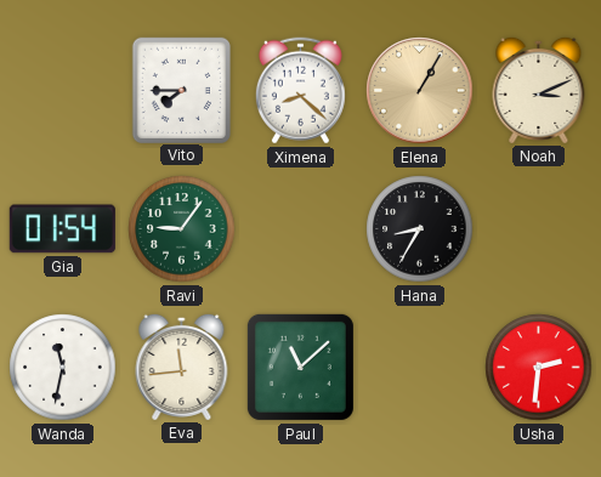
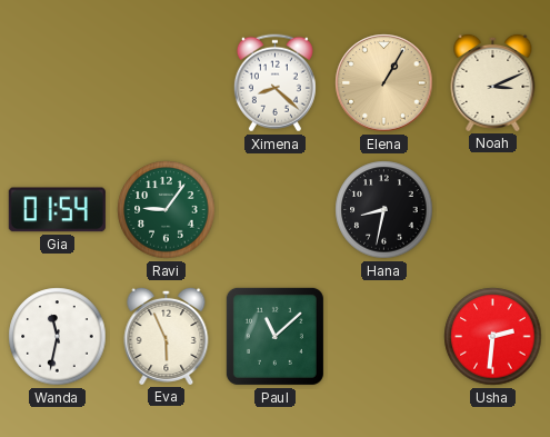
Vito: 7:45 -> none (181, 90)
Hana: 8:35 -> 8:32 (384, 210)
Eva: 11:44 -> 5:56 (167, 336)
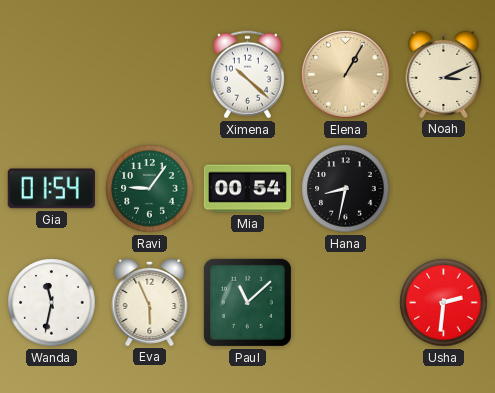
Ximena: 8:22 -> 10:22 (247, 75)
Mia: none -> 00:54 (247, 189)
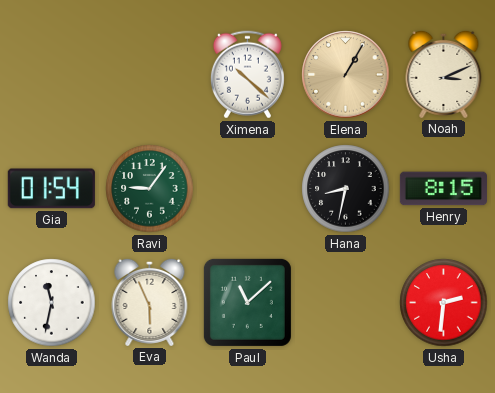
Mia: 00:54 -> none (247, 189)
Henry: none -> 8:15 (443, 189)
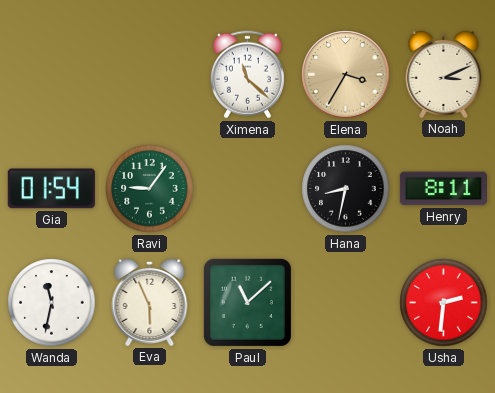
Ximena: 10:22 -> 11:22 (247, 75)
Elena: 1:05 -> 3:35 (346, 75)
Henry: 8:15 -> 8:11 (443, 189)
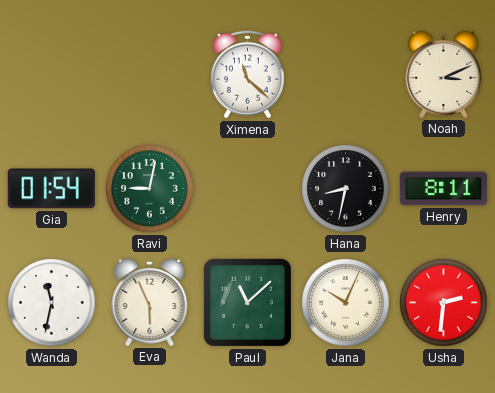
Elena: 3:35 -> none (346, 75)
Ravi: 9:06 -> 9:02 (150, 189)
Jana: none -> 10:04 (346, 303)
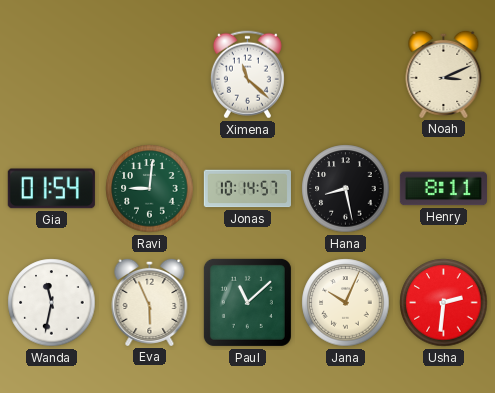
Ravi: 9:02 -> 9:01 (150, 189)
Jonas: none -> 10:14 (247, 189)
Hana: 8:32 -> 8:28 (346, 189)
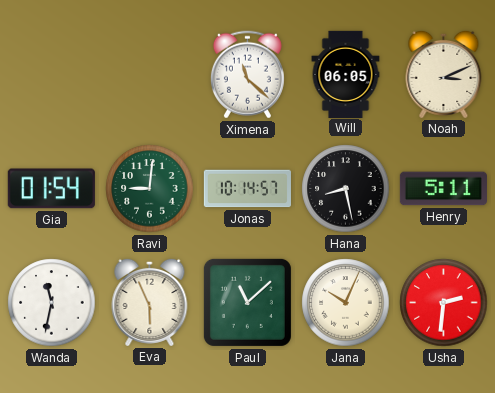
Will: none -> 06:05 (346, 74)
Henry: 8:11 -> 5:11 (443, 189)
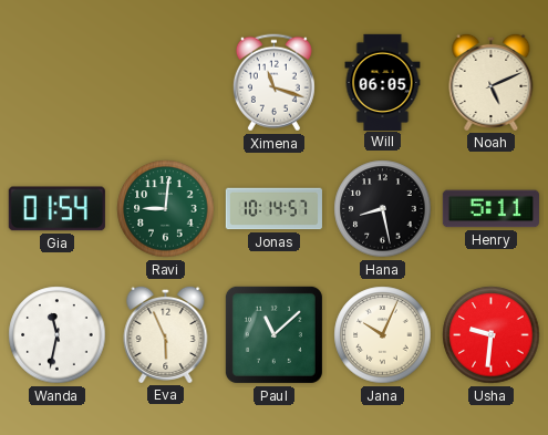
Ximena: 11:22 -> 11:18 (273, 83)
Noah: 3:11 -> 5:11 (492, 82)
Usha: 2:31 -> 9:31 (492, 335)
